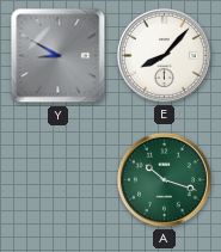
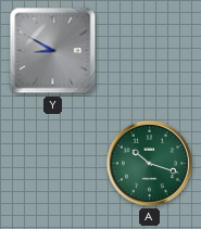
E: 8:07 -> none (164, 55)
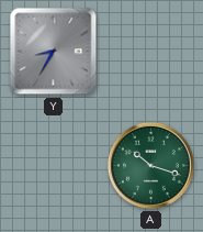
Y: 8:50 -> 8:35 (54, 52)
